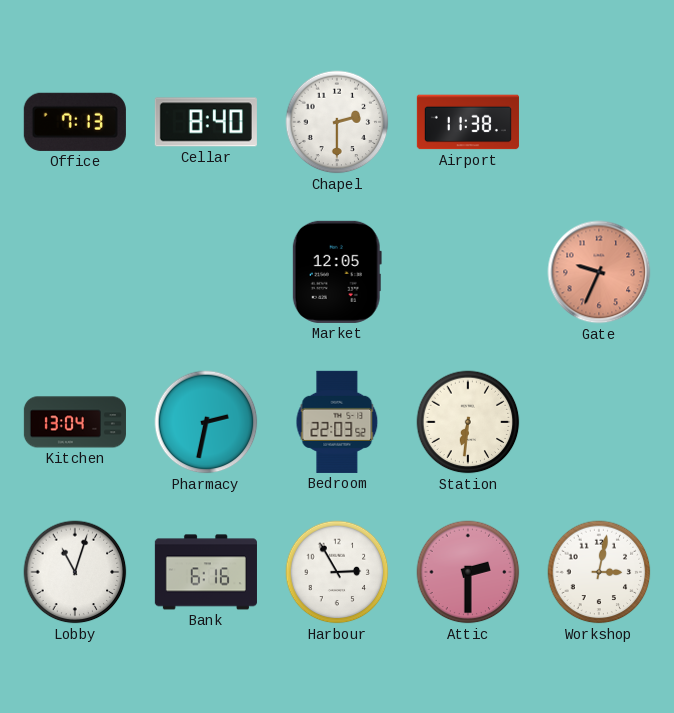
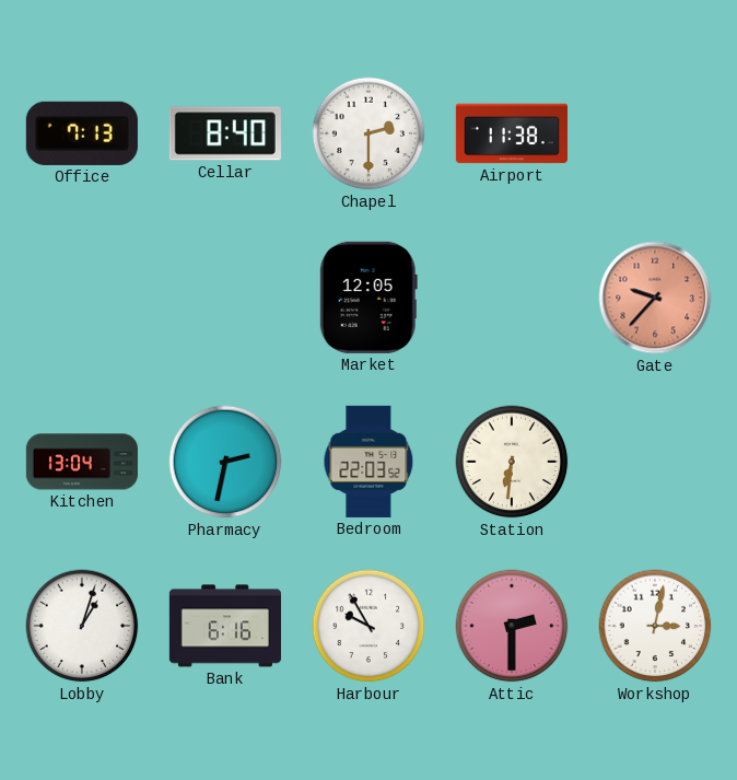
Gate: 9:34 -> 9:37 (655, 298)
Lobby: 11:03 -> 1:03 (82, 626)
Harbour: 2:55 -> 9:55 (368, 626)
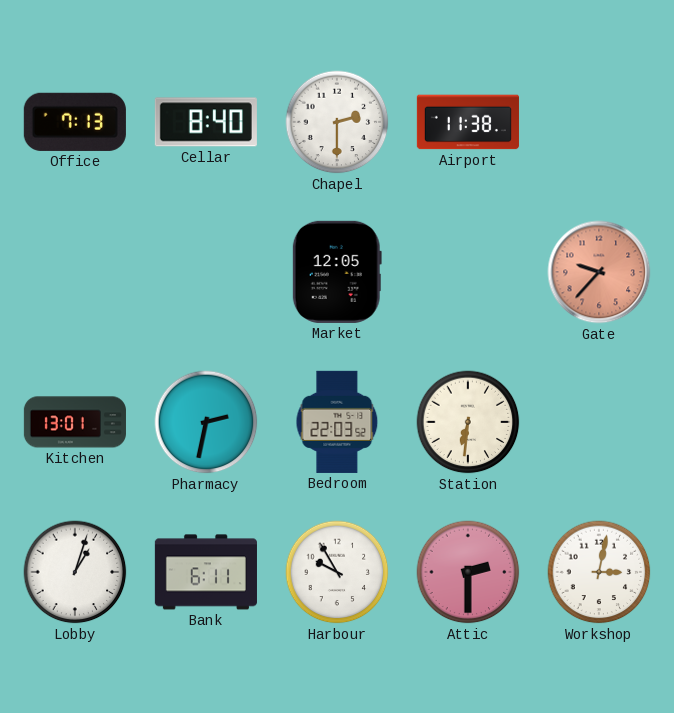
Kitchen: 13:04 -> 13:01 (75, 422)
Bank: 6:16 -> 6:11 (206, 572)
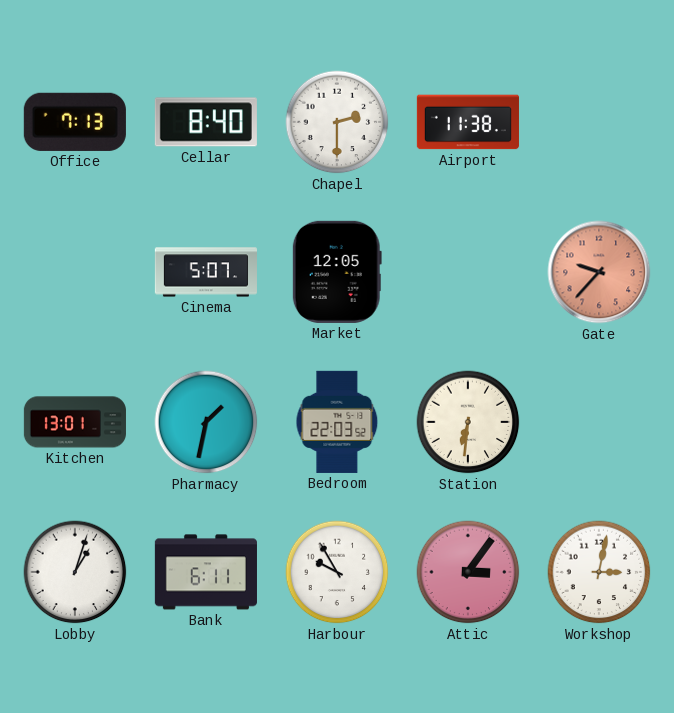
Cinema: none -> 5:07 (206, 272)
Pharmacy: 2:32 -> 1:32 (206, 422)
Attic: 2:30 -> 3:06 (468, 572)
